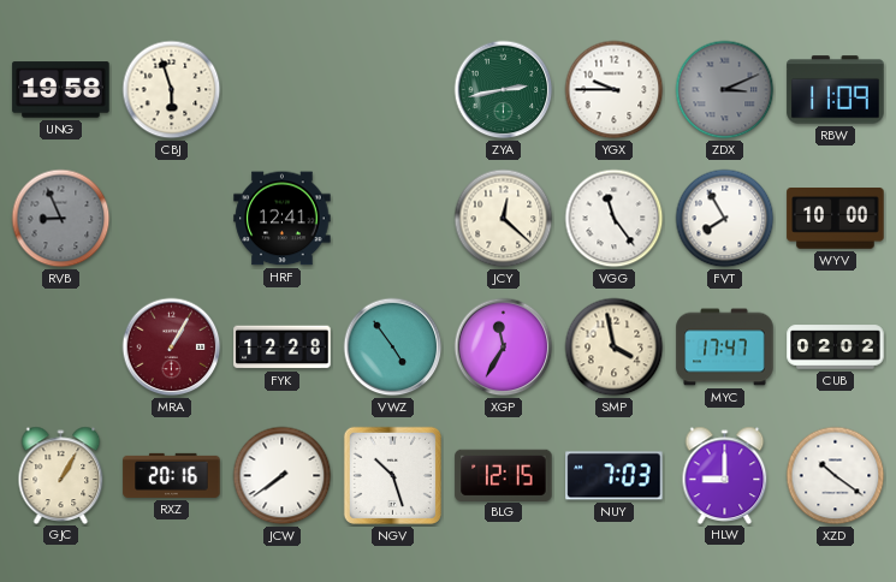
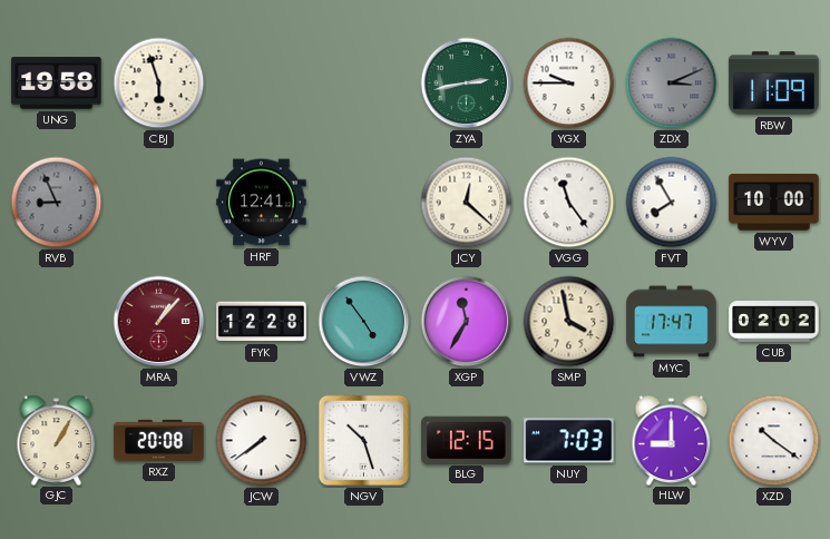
MRA: 1:05 -> 1:07 (159, 322)
RXZ: 20:16 -> 20:08 (159, 440)
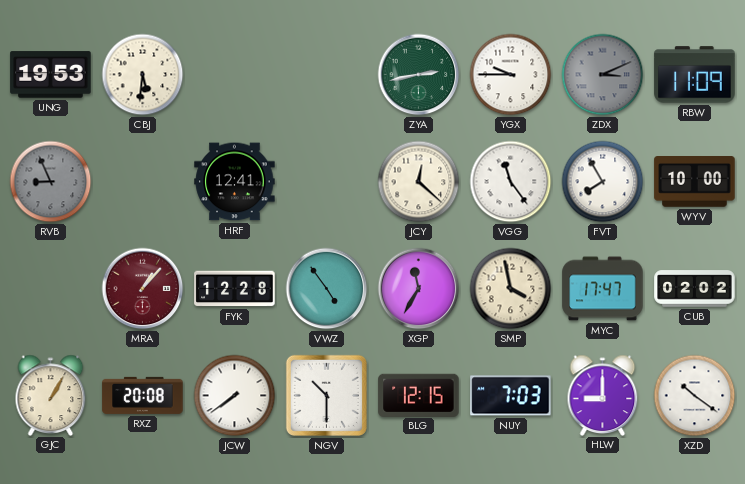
UNG: 19:58 -> 19:53 (51, 75)
CBJ: 5:57 -> 5:31 (143, 75)
NGV: 10:27 -> 10:30 (326, 395)
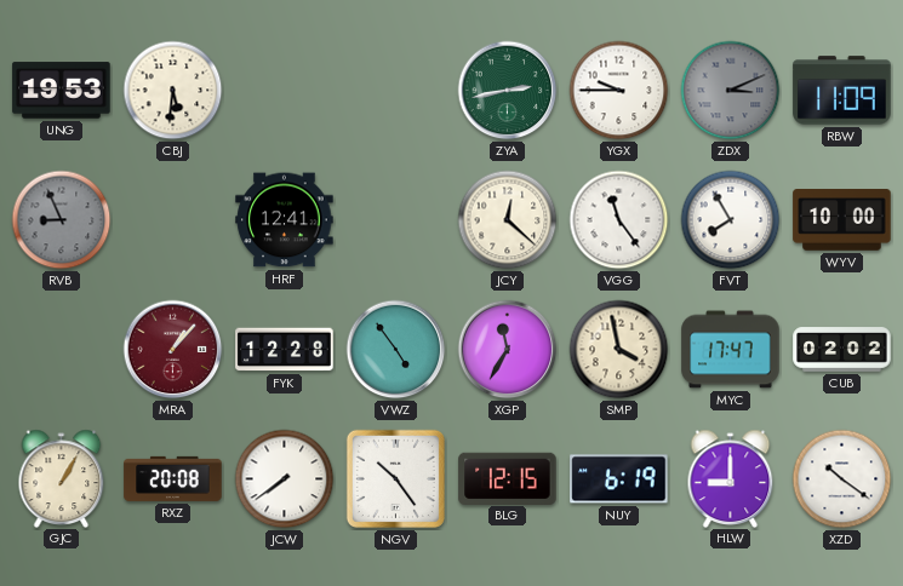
NGV: 10:30 -> 10:24 (395, 478)
NUY: 7:03 -> 6:19 (619, 479)
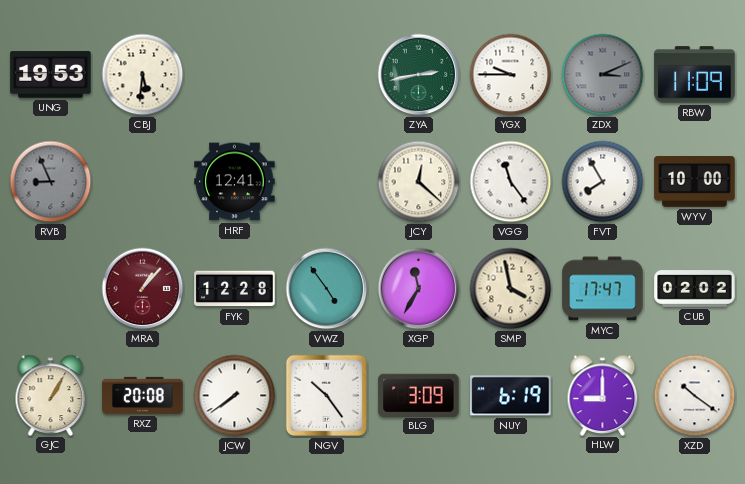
BLG: 12:15 -> 3:09 (419, 395)
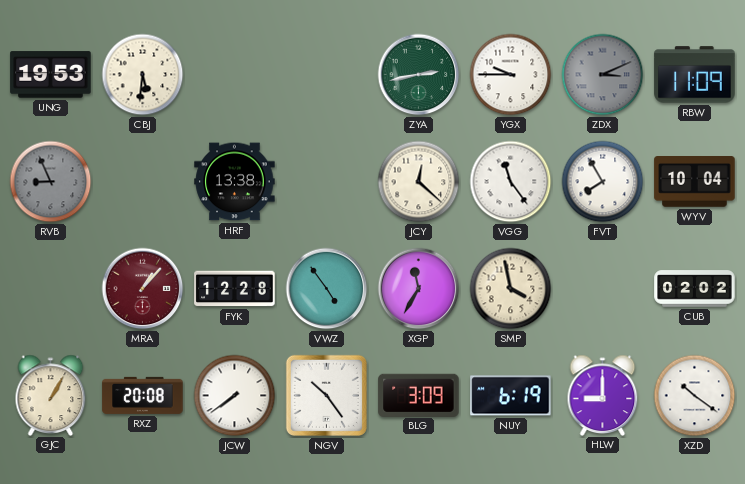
HRF: 12:41 -> 13:38 (235, 182)
WYV: 10:00 -> 10:04 (695, 182)
MYC: 17:47 -> none (603, 289)
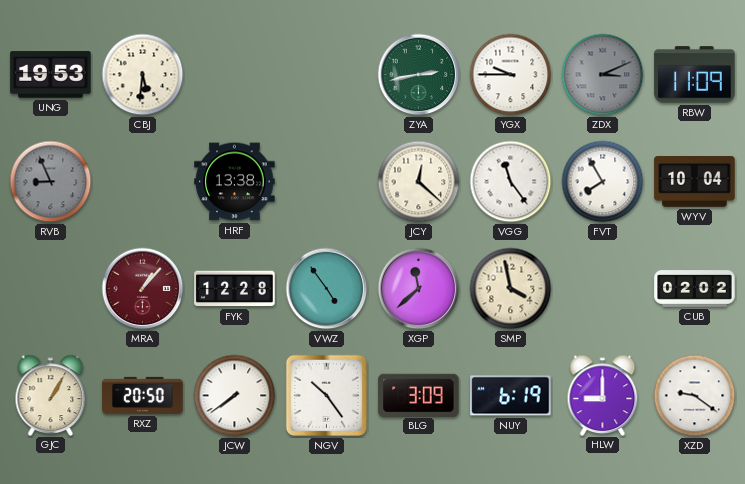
XGP: 11:35 -> 11:38 (419, 289)
RXZ: 20:08 -> 20:50 (143, 395)
XZD: 10:21 -> 9:21 (695, 396)
